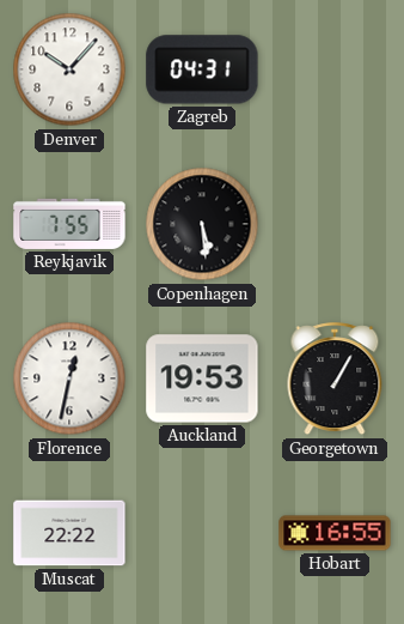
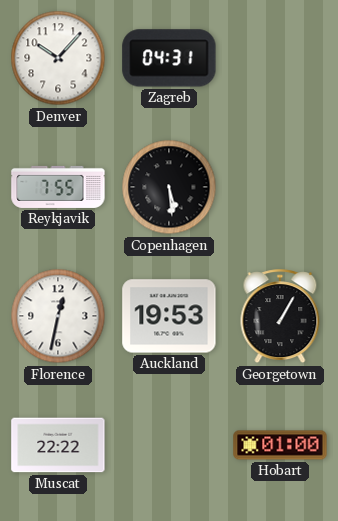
Hobart: 16:55 -> 01:00 (280, 445)
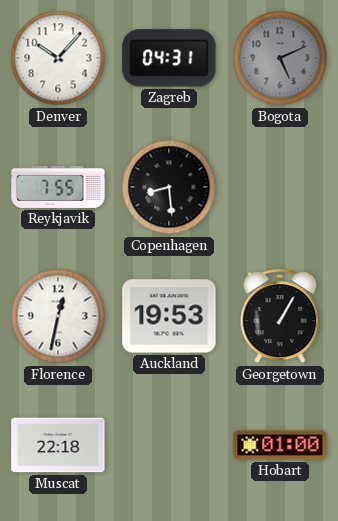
Bogota: none -> 5:11 (280, 58)
Copenhagen: 5:29 -> 8:29 (169, 187)
Muscat: 22:22 -> 22:18 (58, 445)
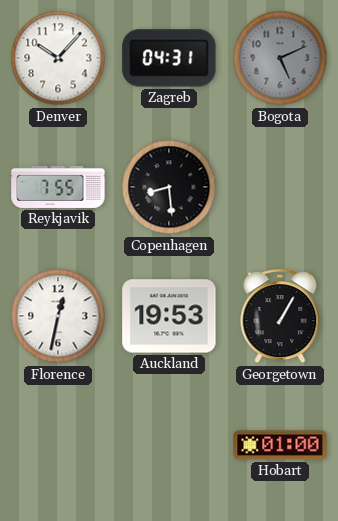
Muscat: 22:18 -> none (58, 445)
